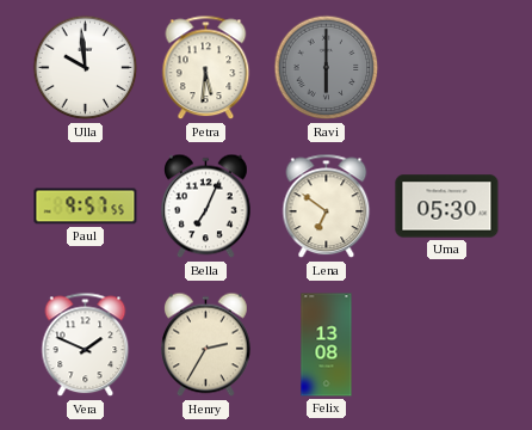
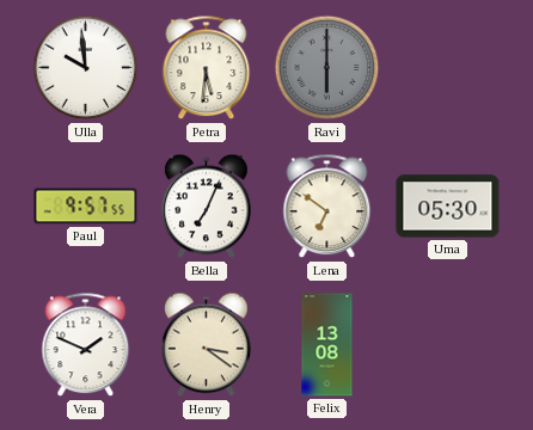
Henry: 2:35 -> 3:21 (207, 345)
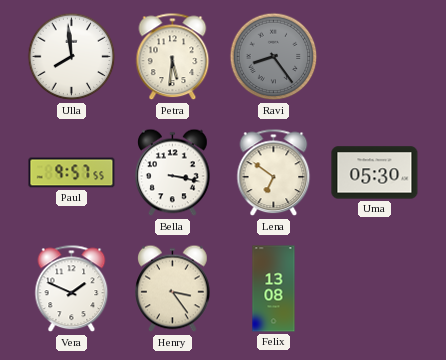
Ulla: 9:59 -> 7:59 (72, 57)
Ravi: 6:00 -> 8:24 (274, 57)
Bella: 7:04 -> 3:17 (173, 173)
Henry: 3:21 -> 3:24 (173, 289)
